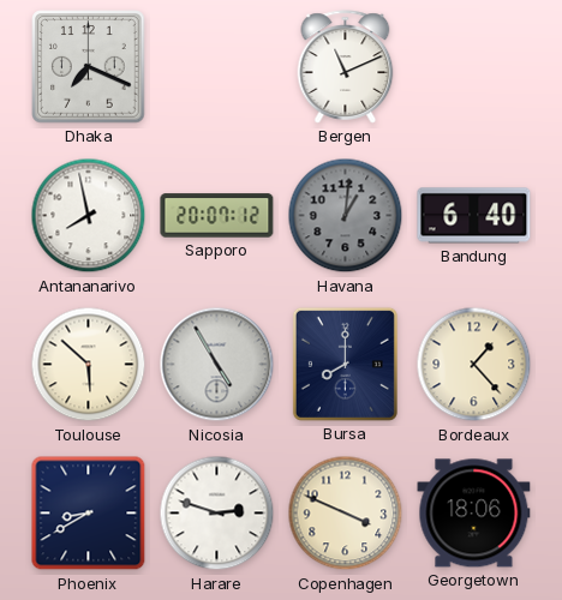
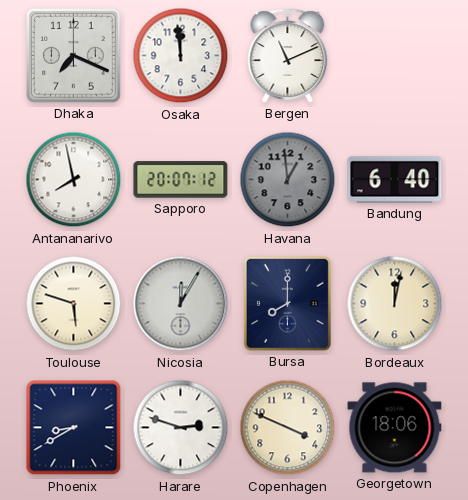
Osaka: none -> 11:59 (181, 56)
Havana: 1:01 -> 12:59 (288, 180)
Toulouse: 5:52 -> 5:48 (74, 304)
Nicosia: 4:55 -> 12:05 (181, 304)
Bordeaux: 1:23 -> 12:02 (395, 304)
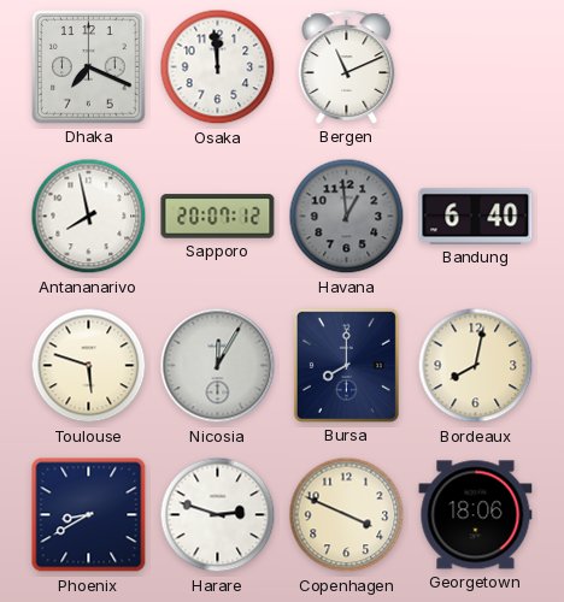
Bordeaux: 12:02 -> 8:02 (476, 366)
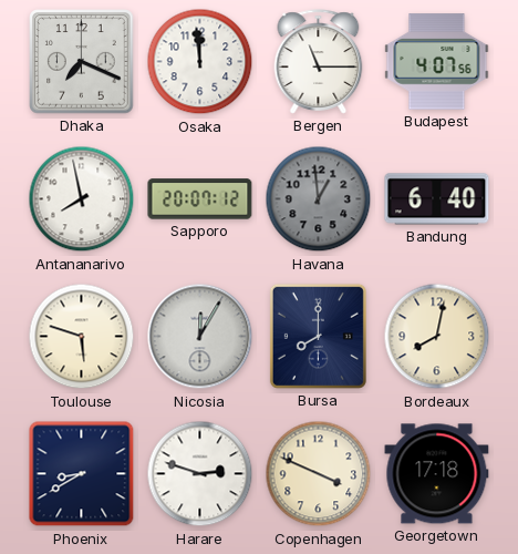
Bergen: 11:11 -> 11:15 (319, 62)
Budapest: none -> 4:07 (437, 62)
Georgetown: 18:06 -> 17:18 (437, 474)
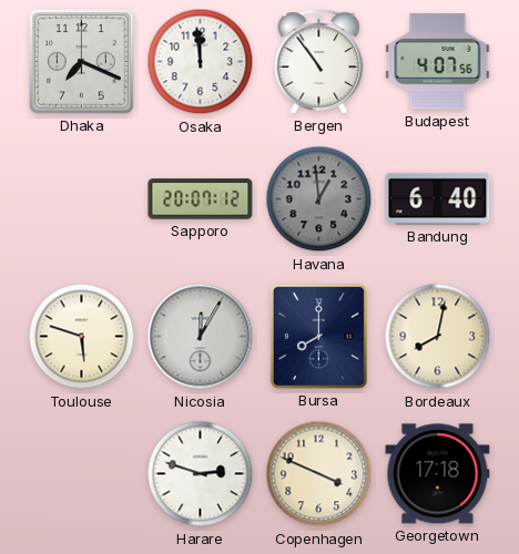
Bergen: 11:15 -> 10:54 (319, 62)
Antananarivo: 7:58 -> none (82, 199)
Phoenix: 8:40 -> none (82, 474)
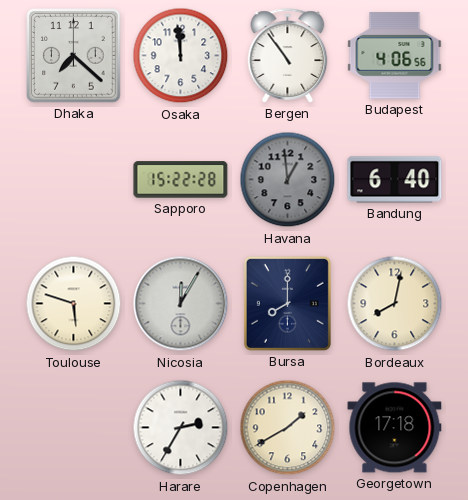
Dhaka: 7:19 -> 7:22 (74, 56)
Budapest: 4:07 -> 4:06 (395, 56)
Sapporo: 20:07 -> 15:22 (181, 180)
Harare: 2:48 -> 2:35 (181, 428)
Copenhagen: 3:49 -> 1:40 (288, 428)
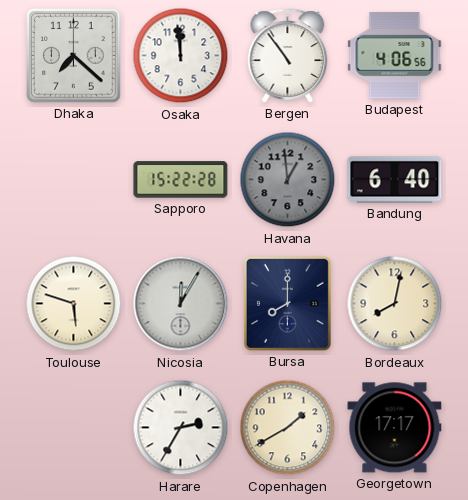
Georgetown: 17:18 -> 17:17 (395, 428)
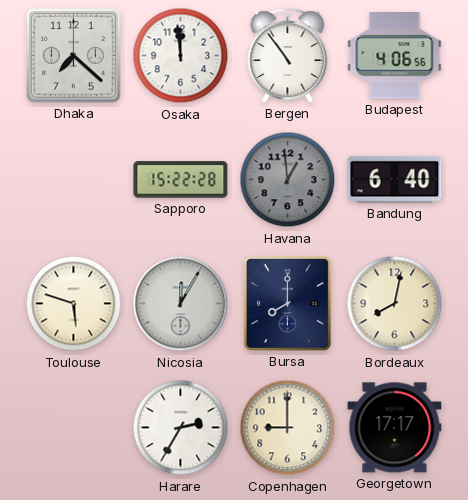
Copenhagen: 1:40 -> 9:00 (288, 428)
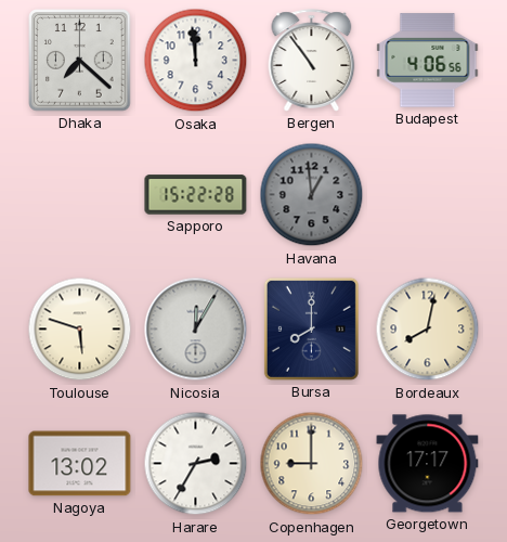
Bandung: 6:40 -> none (395, 180)
Nagoya: none -> 13:02 (80, 464)
